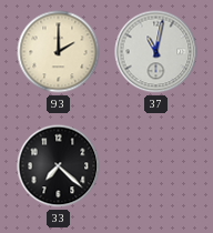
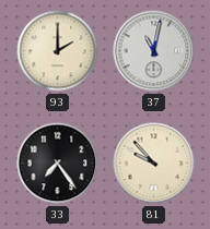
33: 7:22 -> 7:24 (58, 164)
81: none -> 9:53 (154, 164)
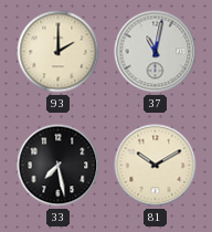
33: 7:24 -> 7:28 (59, 166)
81: 9:53 -> 10:10 (156, 166)
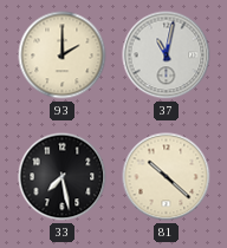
81: 10:10 -> 10:22 (167, 177)
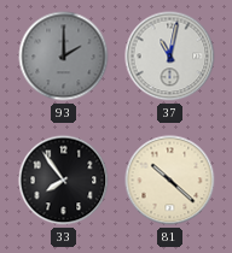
93 dial: cream -> grey (64, 57)
33: 7:28 -> 7:54 (64, 181)
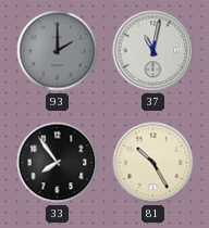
81: 10:22 -> 10:25 (153, 163)
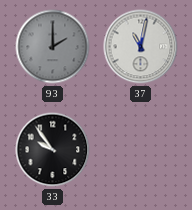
33: 7:54 -> 9:54 (53, 150)
81: 10:25 -> none (153, 163)
